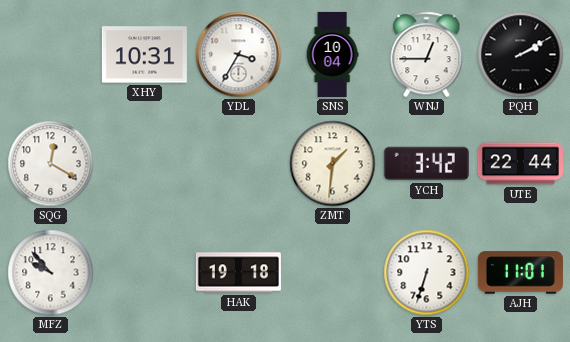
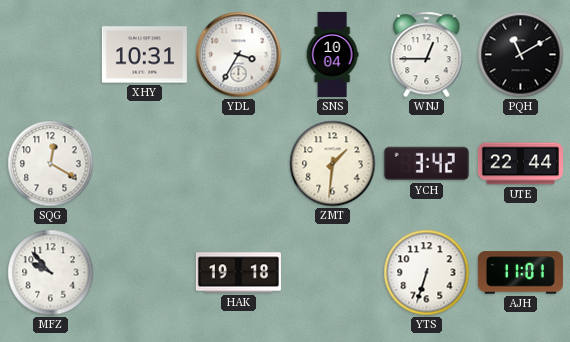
PQH: 2:10 -> 11:10 (521, 55)
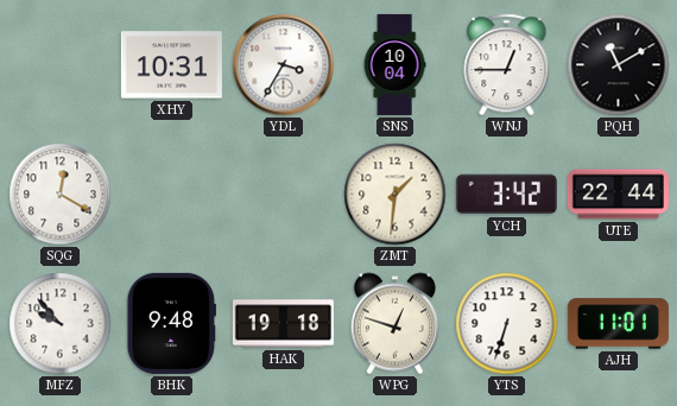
BHK: none -> 9:48 (171, 323)
WPG: none -> 12:48 (396, 324)
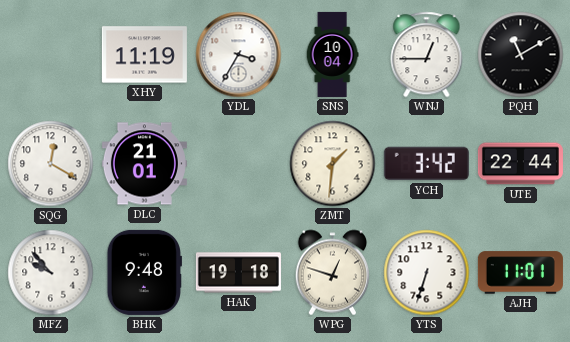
XHY: 10:31 -> 11:19 (144, 55)
DLC: none -> 21:01 (144, 164)
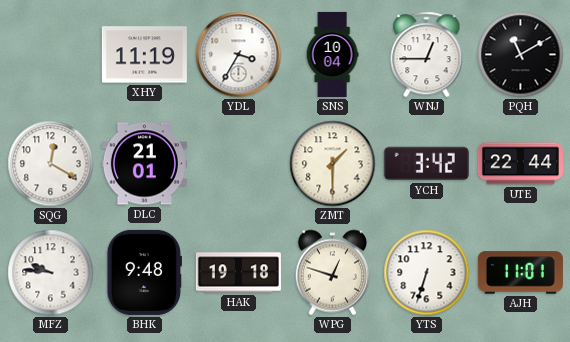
ZMT: 1:31 -> 1:30 (333, 164)
MFZ: 9:53 -> 9:46 (51, 273)
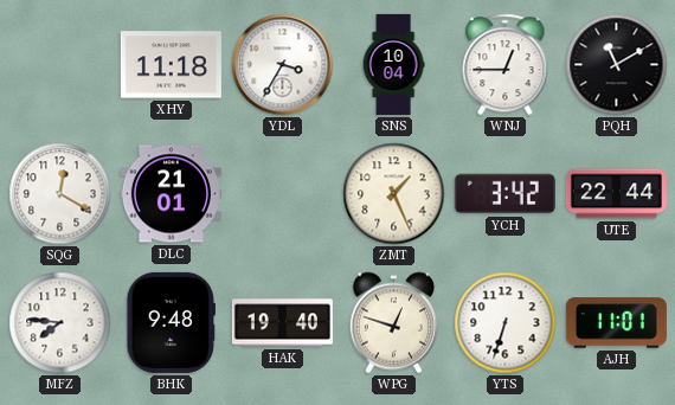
XHY: 11:19 -> 11:18 (171, 65)
ZMT: 1:30 -> 1:26 (394, 194)
MFZ: 9:46 -> 7:46 (60, 323)
HAK: 19:18 -> 19:40 (282, 323)
